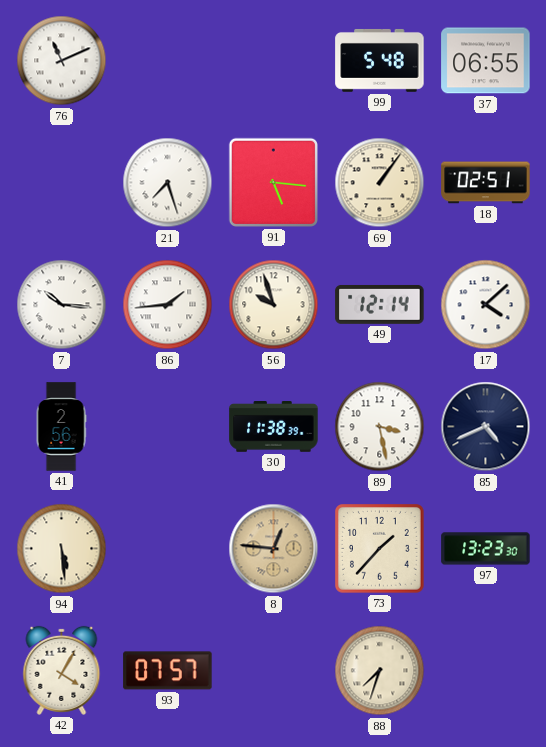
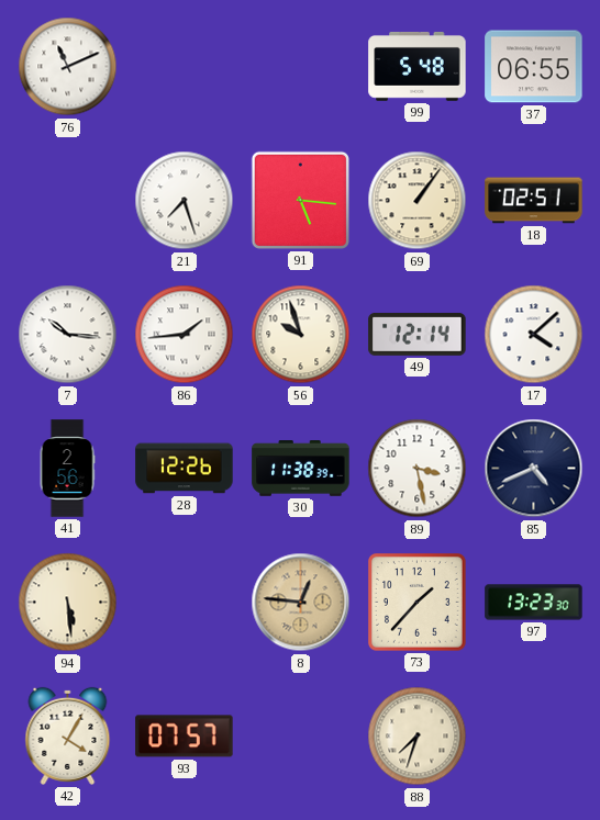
28: none -> 12:26 (185, 469)
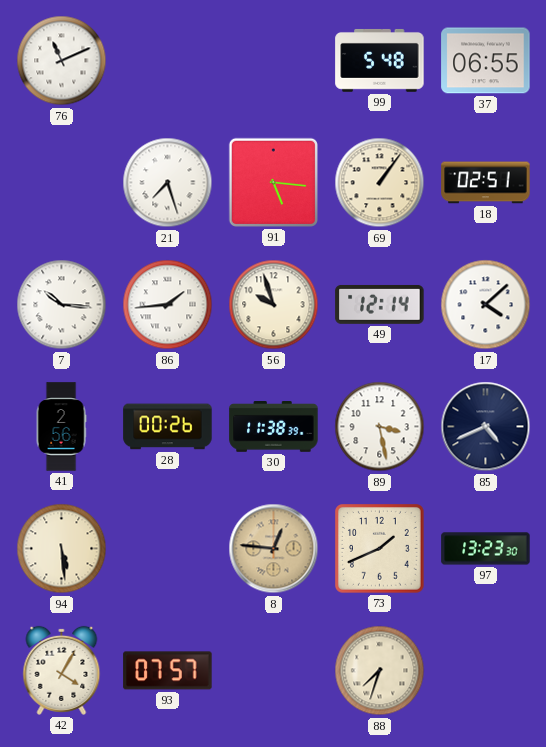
28: 12:26 -> 00:26 (168, 427)
73: 1:37 -> 1:41 (380, 549)
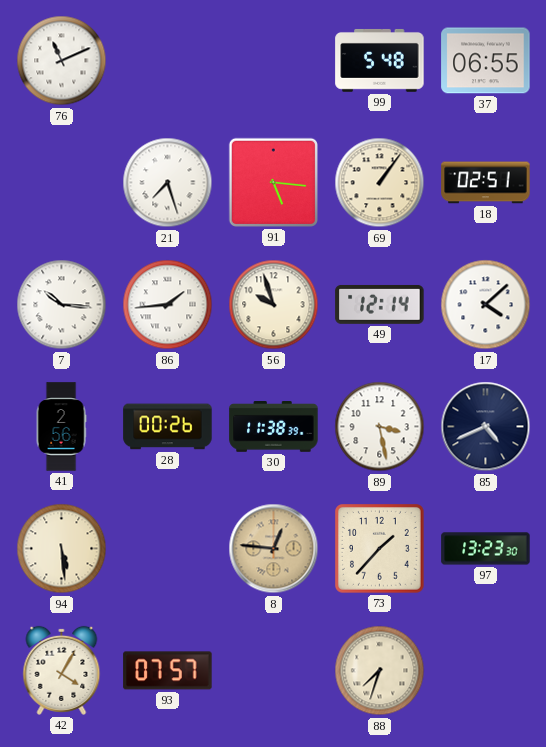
73: 1:41 -> 1:37 (380, 549)
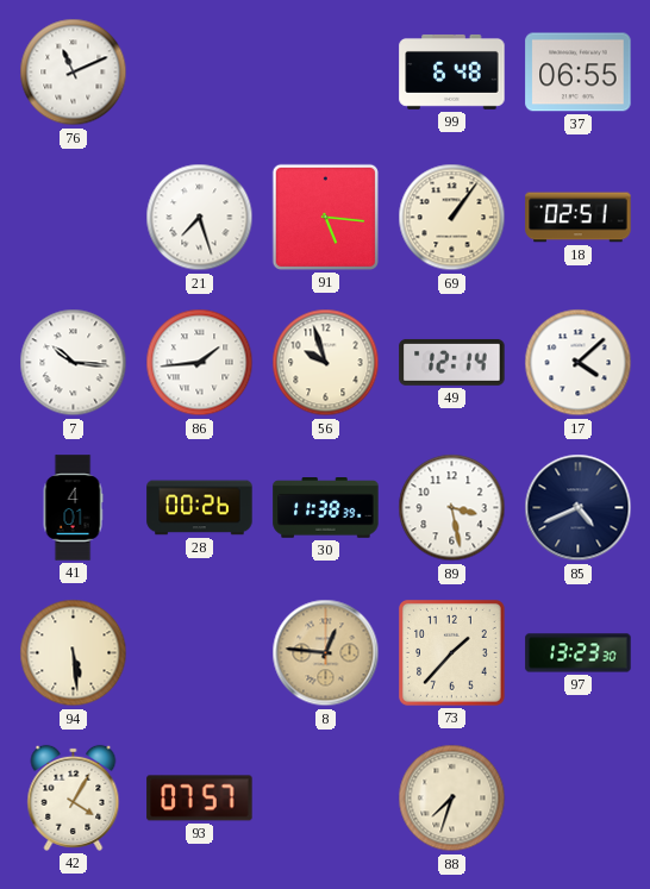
99: 5:48 -> 6:48 (452, 73)
41: 2:56 -> 4:01 (73, 508)
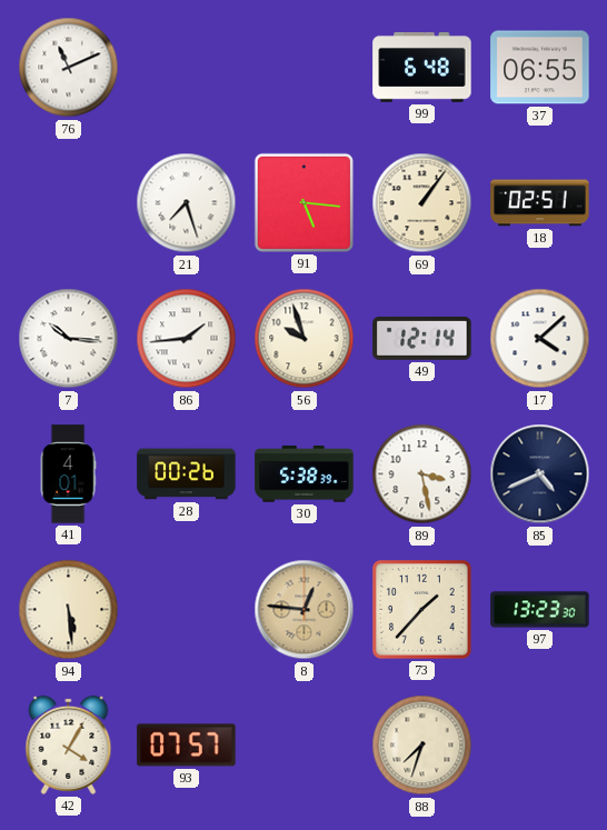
30: 11:38 -> 5:38 (305, 474)
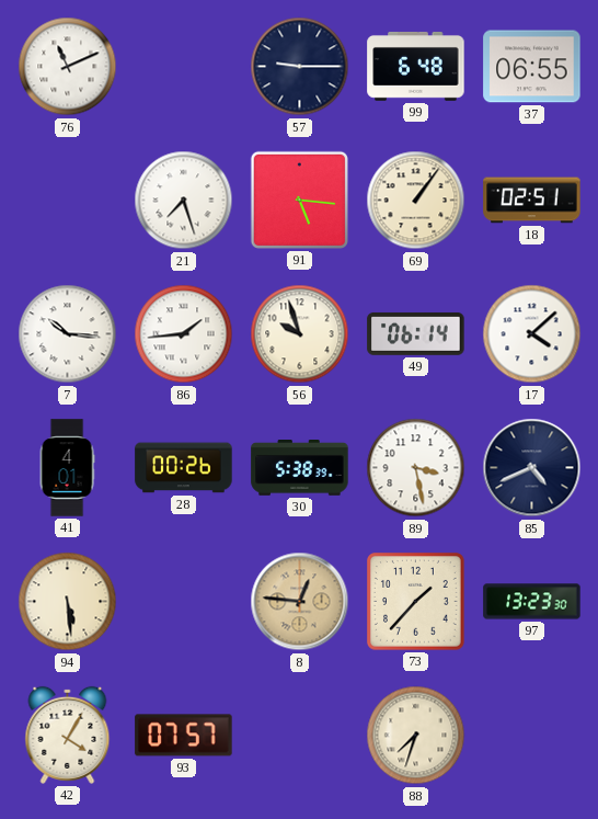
57: none -> 9:15 (300, 67)
49: 12:14 -> 06:14 (416, 333)
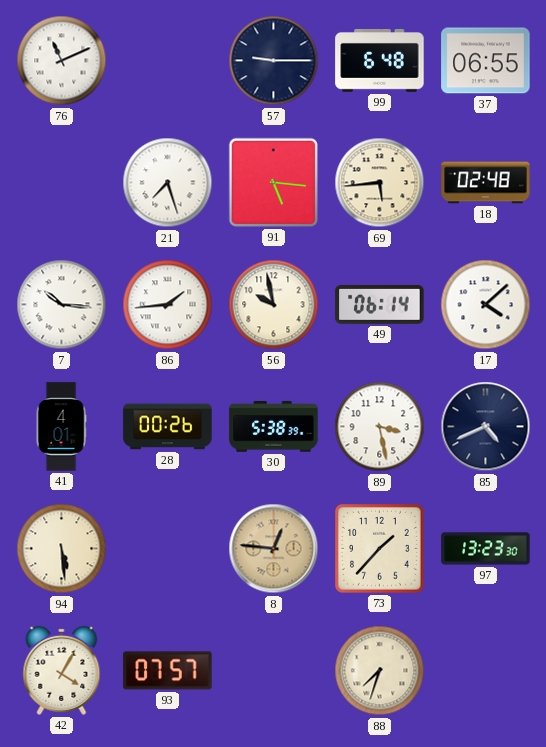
69: 1:06 -> 5:44 (380, 183)
18: 02:51 -> 02:48 (486, 183)
56: 9:57 -> 9:58 (274, 305)
